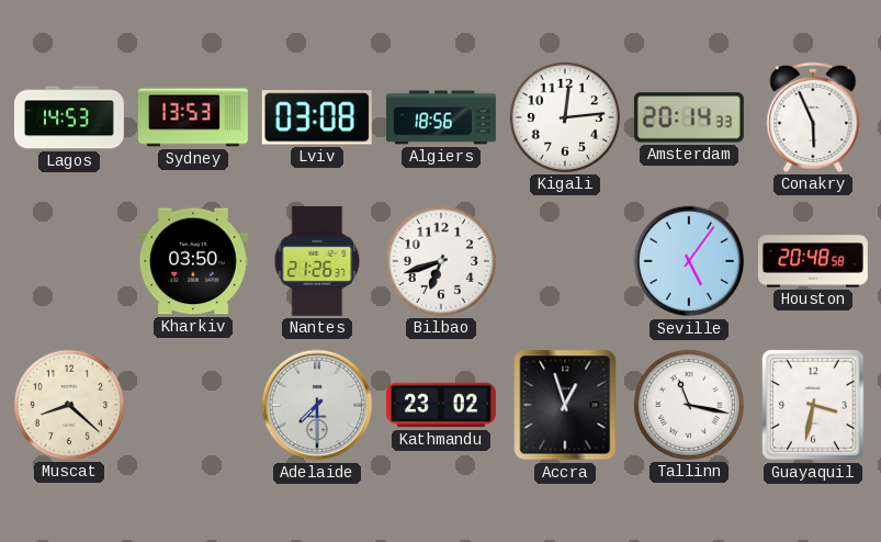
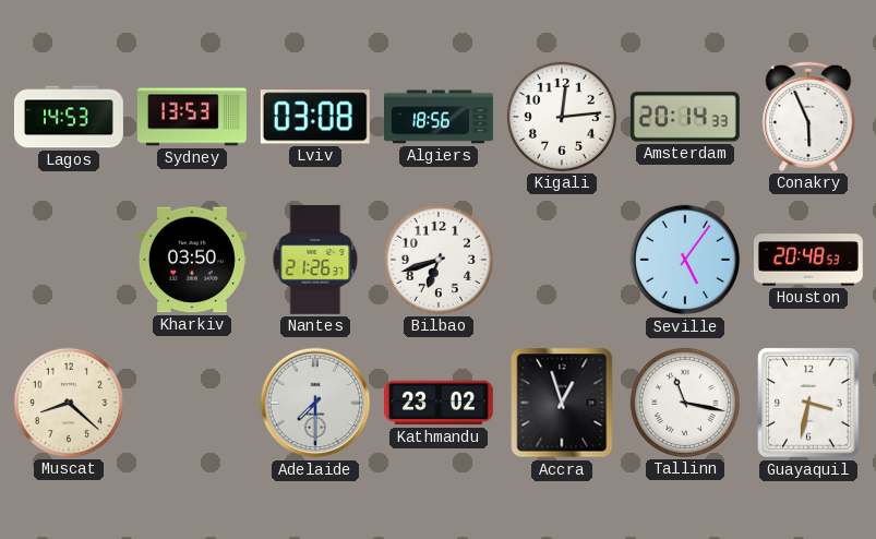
Houston: 20:48:58 -> 20:48:53 (808, 260)
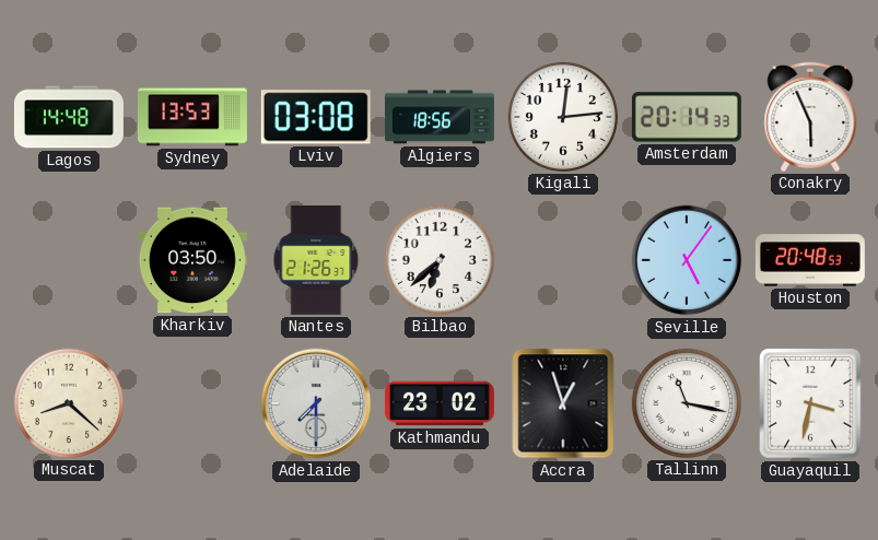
Lagos: 14:53 -> 14:48 (69, 117)
Bilbao: 6:42 -> 6:38 (440, 260)
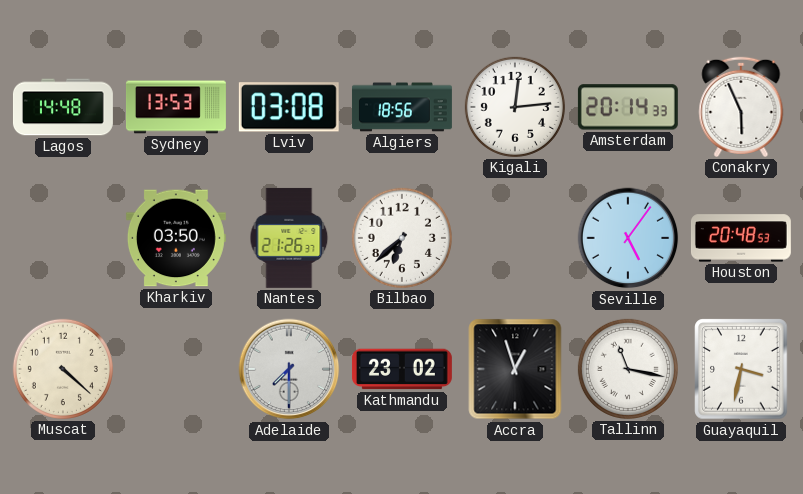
Muscat: 8:22 -> 4:22 (63, 369)
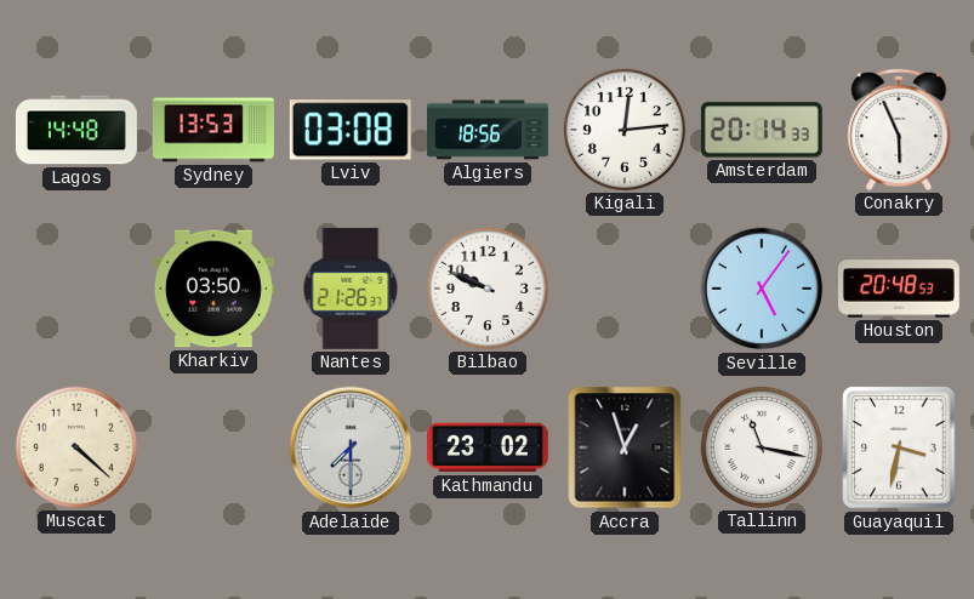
Bilbao: 6:38 -> 9:49 (488, 289)
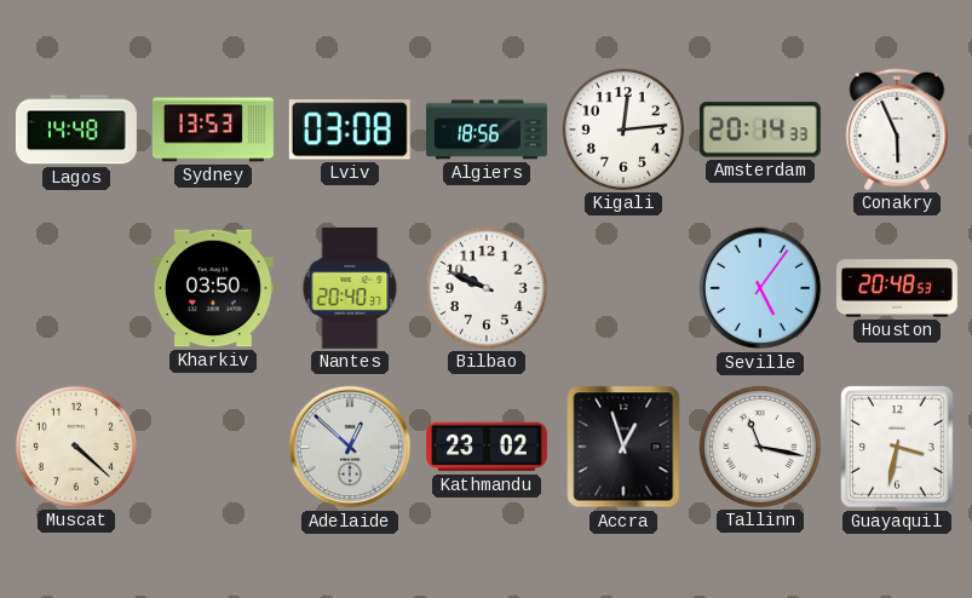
Nantes: 21:26 -> 20:40 (350, 288)
Adelaide: 7:30 -> 12:52 (350, 447)
